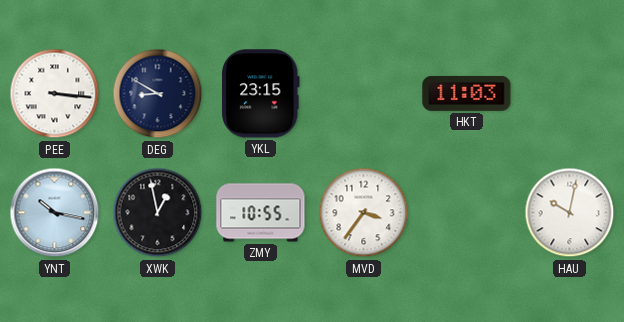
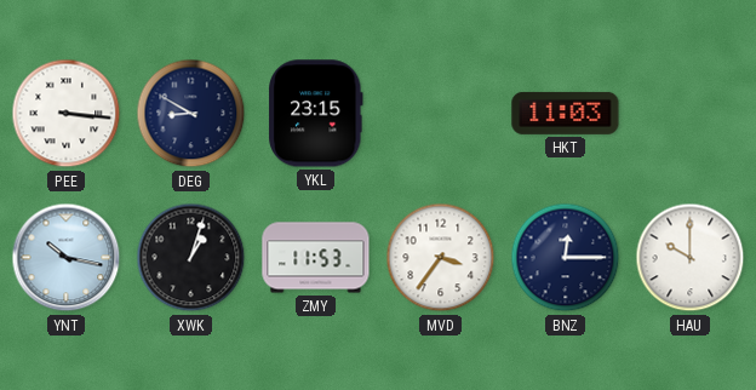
XWK: 12:58 -> 1:03 (191, 258)
ZMY: 10:55 -> 11:53 (316, 258)
BNZ: none -> 12:15 (566, 258)
HAU: 10:02 -> 10:00 (691, 258)
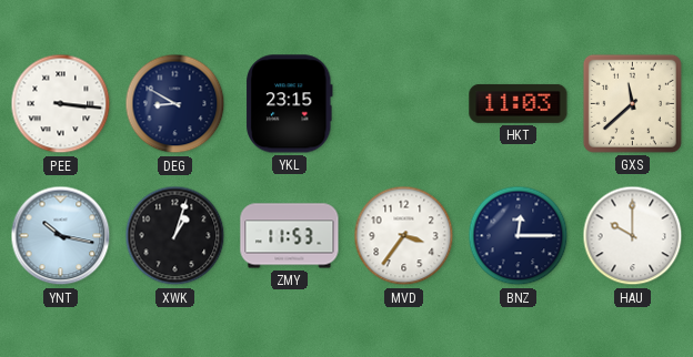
GXS: none -> 11:38 (632, 103)
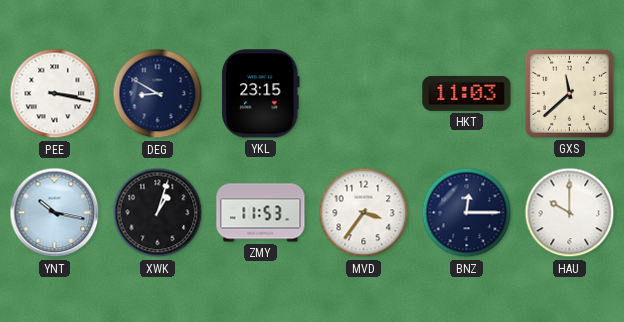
PEE: 3:16 -> 3:17 (55, 94)
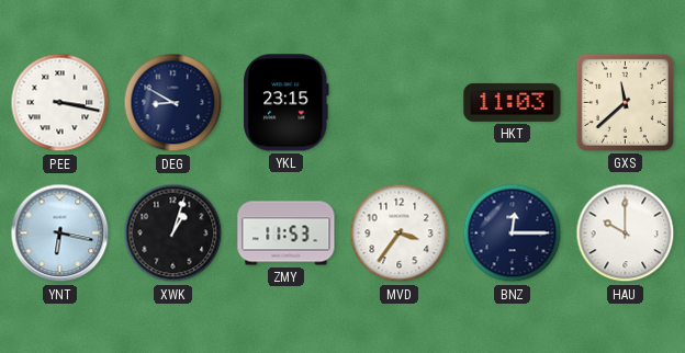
YNT: 10:17 -> 6:17 (60, 234)
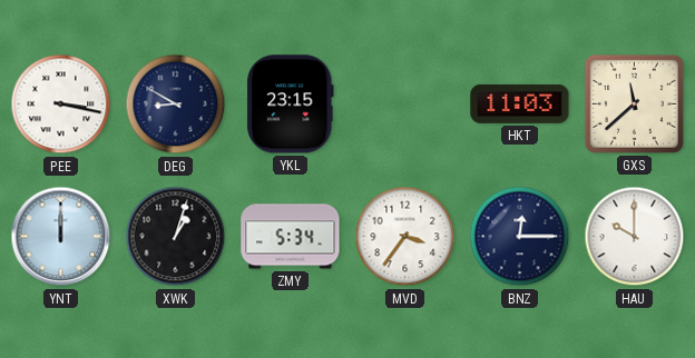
YNT: 6:17 -> 12:00 (61, 237)
ZMY: 11:53 -> 5:34 (291, 237)
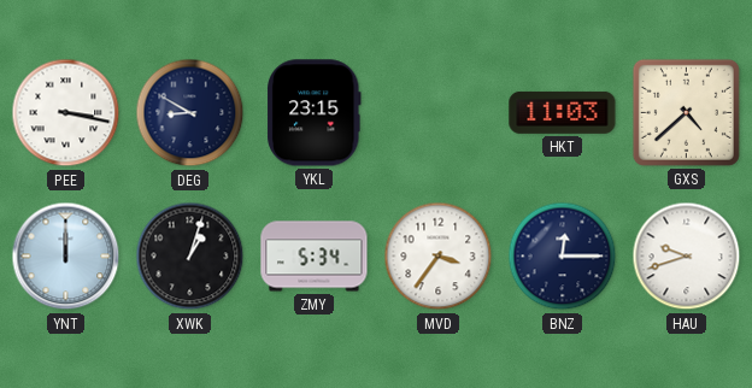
GXS: 11:38 -> 4:38 (686, 112)
HAU: 10:00 -> 9:42 (687, 257)
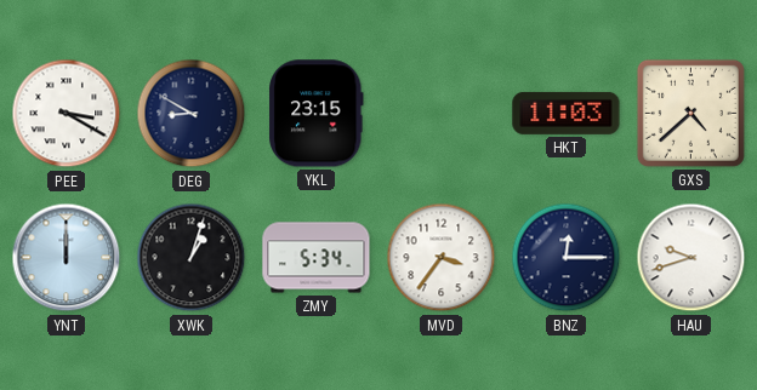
PEE: 3:17 -> 3:20 (67, 114)
